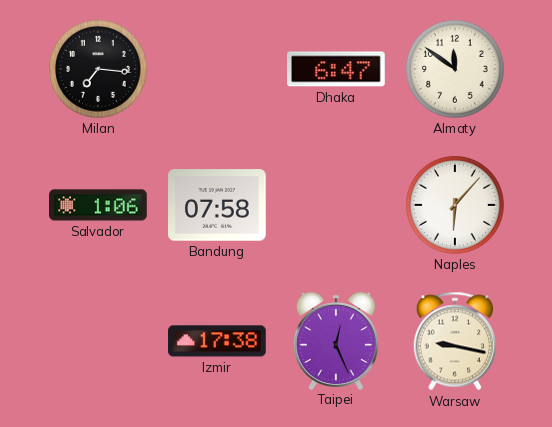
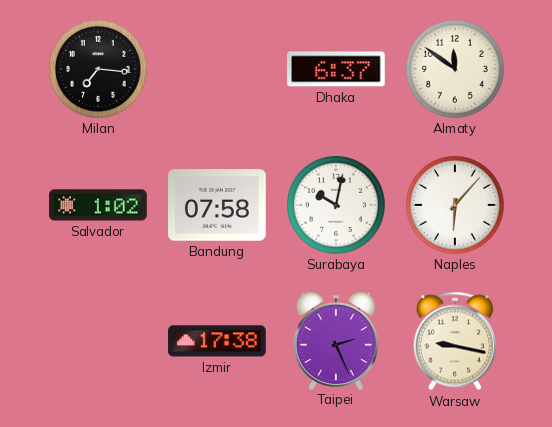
Dhaka: 6:47 -> 6:37 (337, 69)
Salvador: 1:06 -> 1:02 (98, 205)
Surabaya: none -> 10:02 (337, 206)
Taipei: 12:26 -> 2:26 (336, 341)
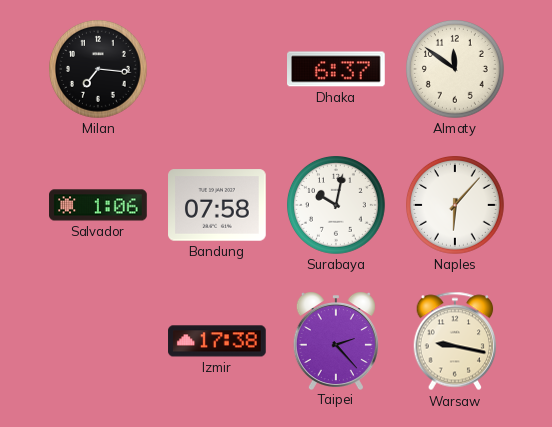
Salvador: 1:02 -> 1:06 (98, 205)
Taipei: 2:26 -> 2:23 (336, 341)
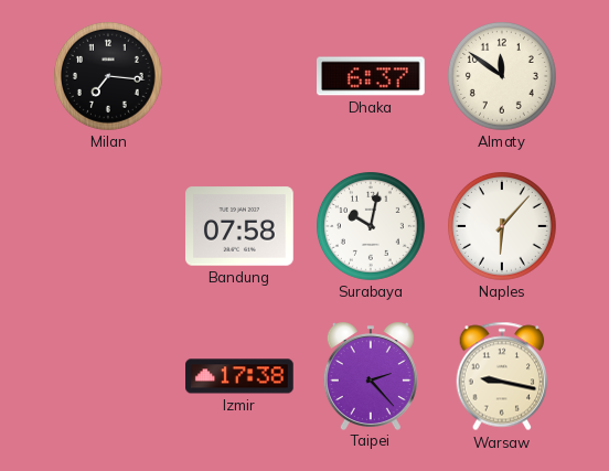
Salvador: 1:06 -> none (98, 205)
